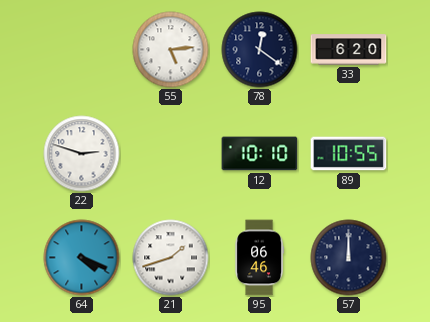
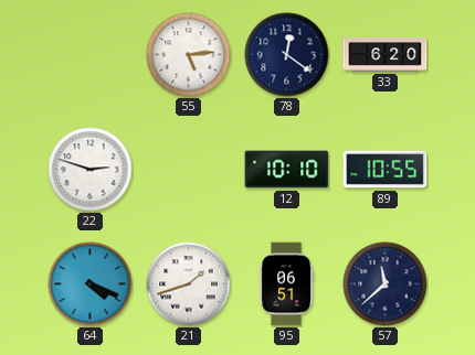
95: 06:46 -> 06:51 (286, 284)
57: 12:00 -> 11:38 (386, 284)
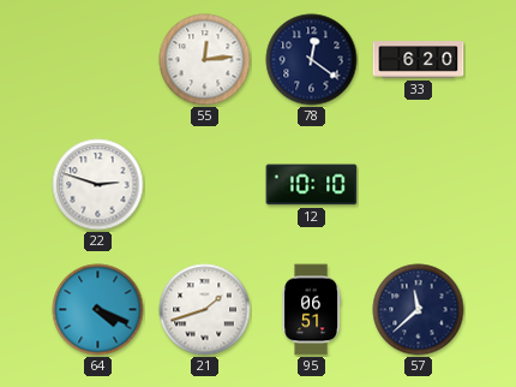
55: 5:14 -> 12:14 (205, 60)
89: 10:55 -> none (386, 170)
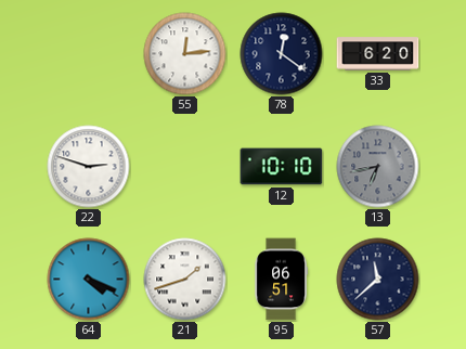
13: none -> 6:43 (378, 167)
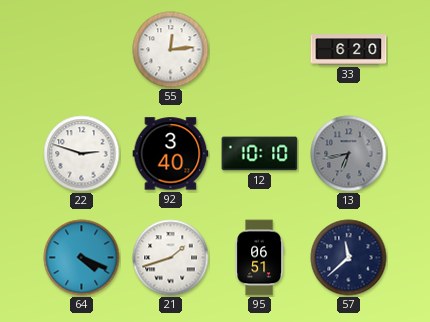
78: 12:21 -> none (282, 54)
92: none -> 3:40 (171, 154)
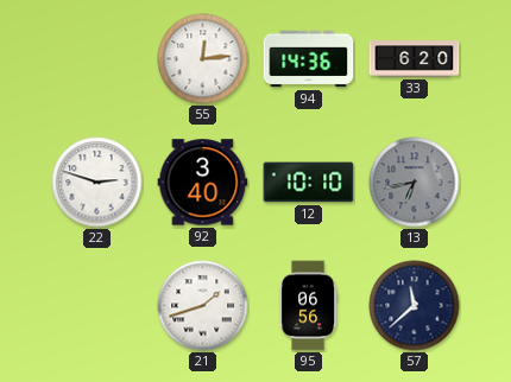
94: none -> 14:36 (309, 59)
64: 4:19 -> none (82, 258)
95: 06:51 -> 06:56 (308, 306)
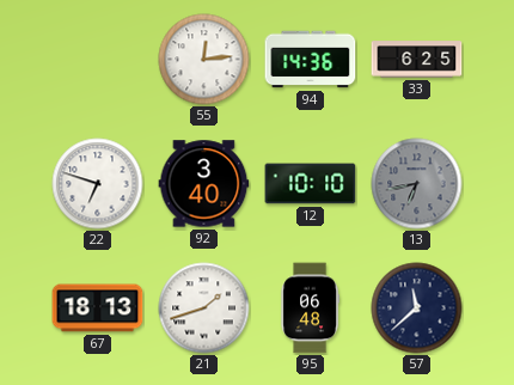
33: 6:20 -> 6:25 (417, 60)
22: 2:48 -> 6:48 (98, 184)
67: none -> 18:13 (98, 308)
95: 06:56 -> 06:48 (310, 308)
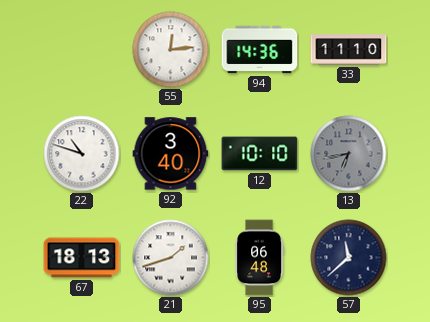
33: 6:25 -> 11:10 (349, 50)
22: 6:48 -> 10:48 (82, 154)
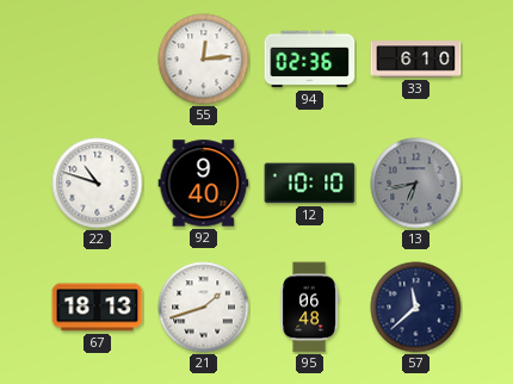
94: 14:36 -> 02:36 (310, 60)
33: 11:10 -> 6:10 (416, 60)
92: 3:40 -> 9:40 (204, 184)
